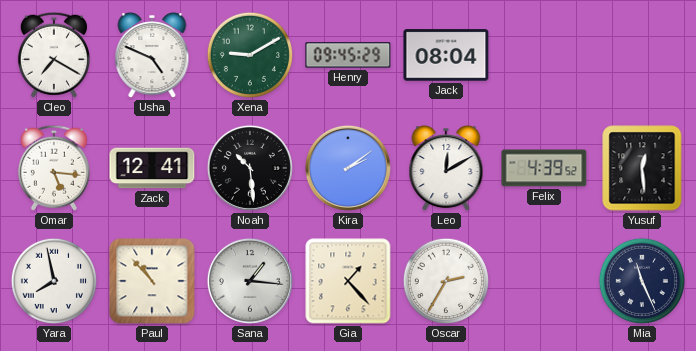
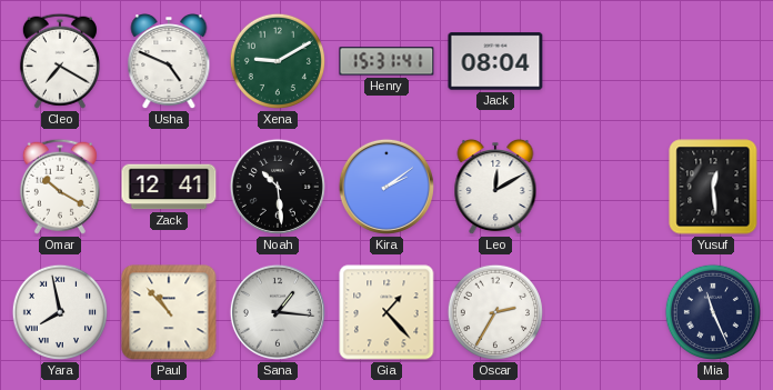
Henry: 09:45 -> 15:31 (386, 61)
Omar: 5:16 -> 10:20 (60, 187)
Felix: 4:39 -> none (544, 168)
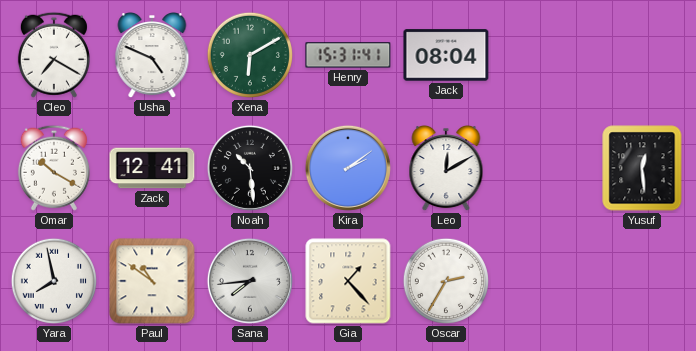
Xena: 9:10 -> 6:10 (250, 55)
Paul: 10:53 -> 10:51 (152, 281)
Sana: 1:16 -> 7:44 (250, 281)
Mia: 11:26 -> none (713, 312)
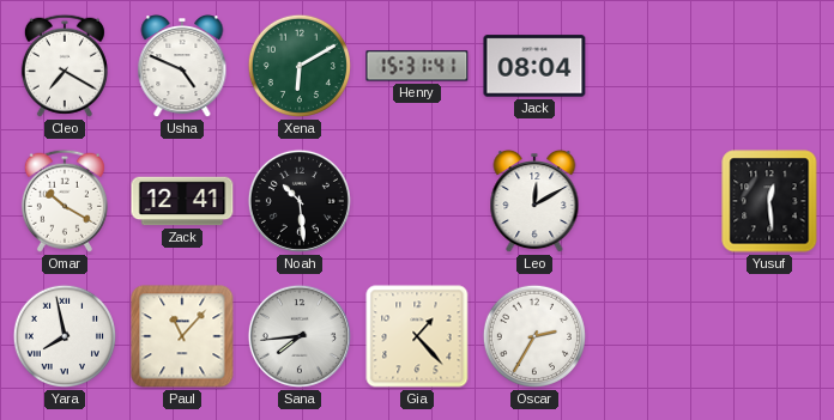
Kira: 2:09 -> none (348, 168)
Paul: 10:51 -> 11:07 (182, 336)
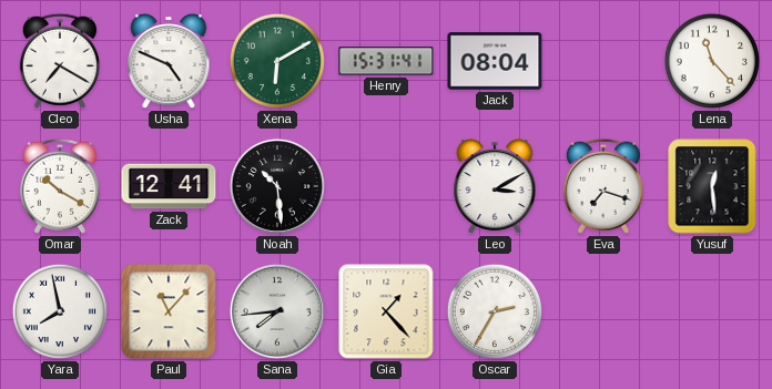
Lena: none -> 11:23 (712, 61)
Leo: 12:10 -> 3:10 (495, 187)
Eva: none -> 7:18 (603, 186)
